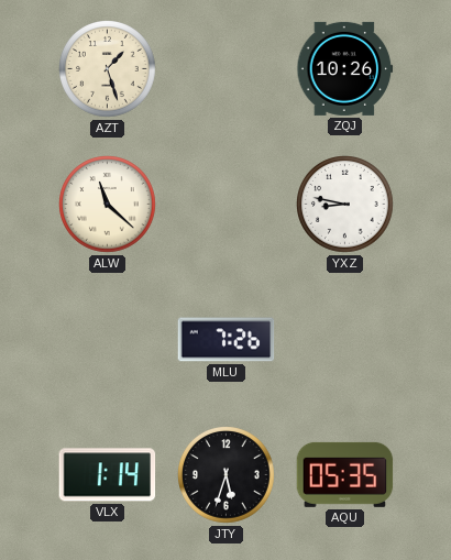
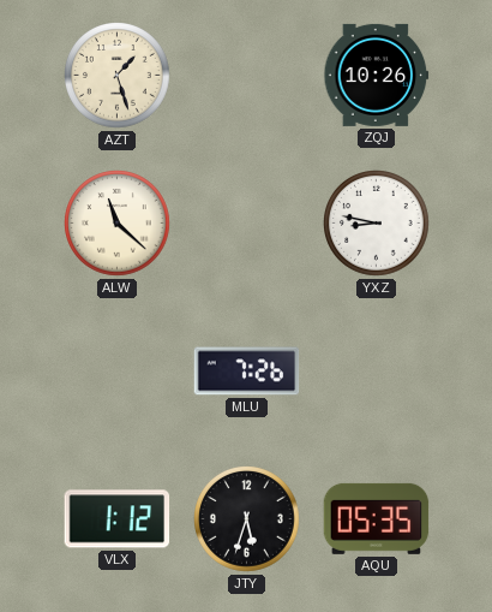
VLX: 1:14 -> 1:12 (118, 519)
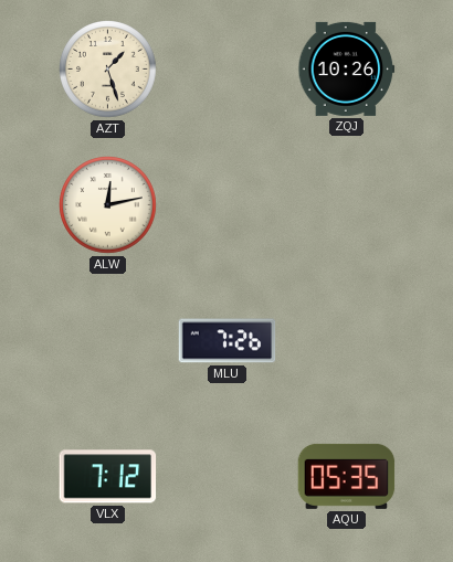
ALW: 11:22 -> 12:13 (108, 205)
YXZ: 8:47 -> none (377, 224)
VLX: 1:12 -> 7:12 (108, 477)
JTY: 5:33 -> none (247, 519)
